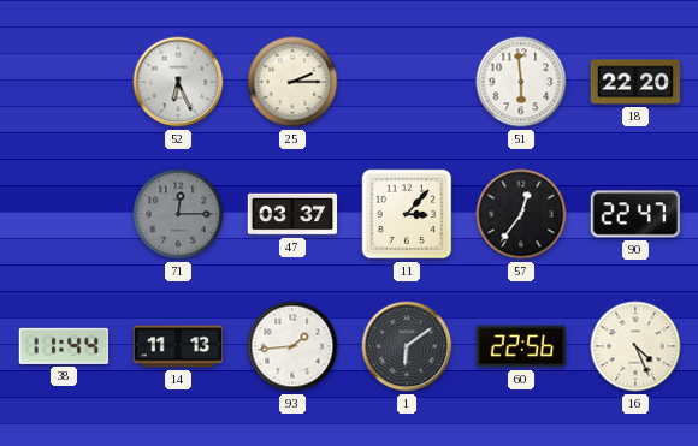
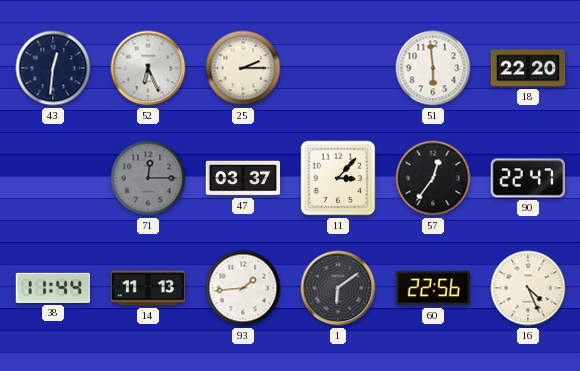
43: none -> 12:31 (53, 68)
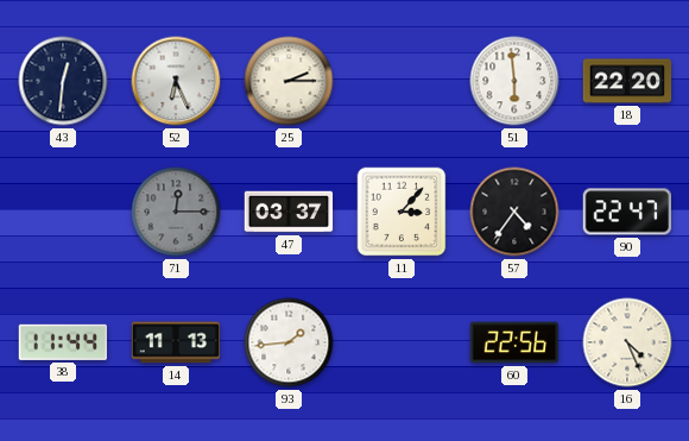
57: 12:36 -> 4:36 (514, 212)
1: 6:09 -> none (338, 288)
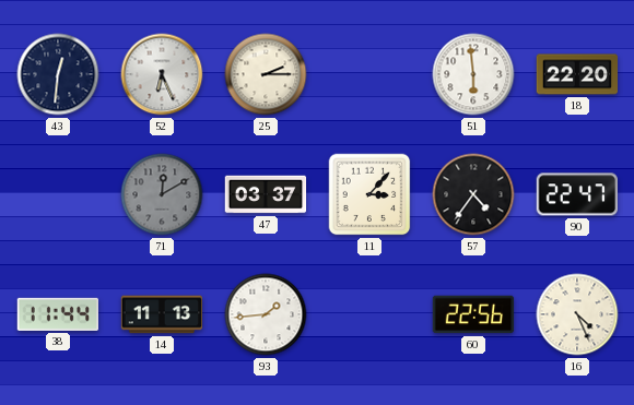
71: 12:15 -> 12:10 (162, 194)
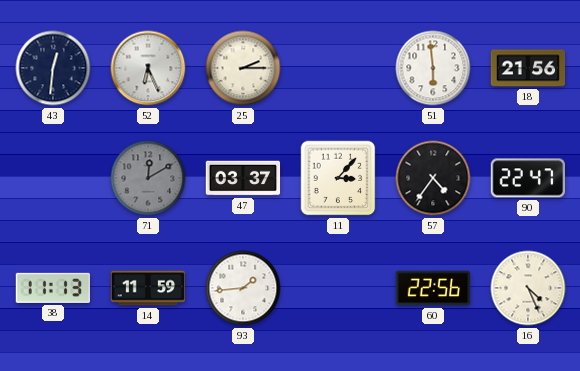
18: 22:20 -> 21:56 (528, 68)
38: 11:44 -> 11:13 (52, 288)
14: 11:13 -> 11:59 (148, 288)
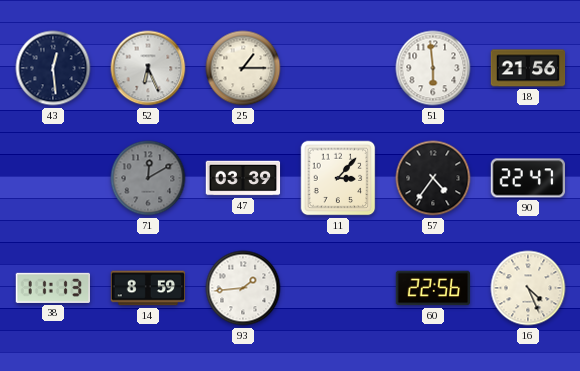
43: 12:31 -> 12:29 (53, 68)
25: 2:15 -> 1:15 (243, 68)
47: 03:37 -> 03:39 (243, 178)
14: 11:59 -> 8:59 (148, 288)
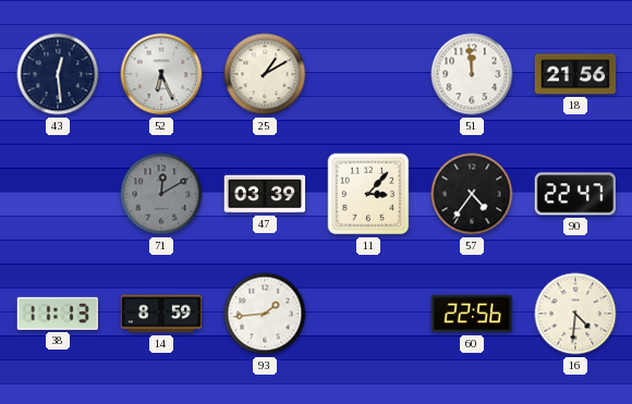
25: 1:15 -> 1:10 (265, 74)
51: 5:59 -> 11:59 (472, 74)
16: 4:26 -> 4:31 (575, 314)
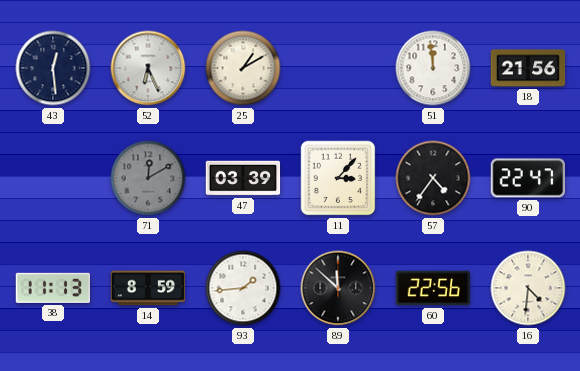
89: none -> 11:52 (338, 288)
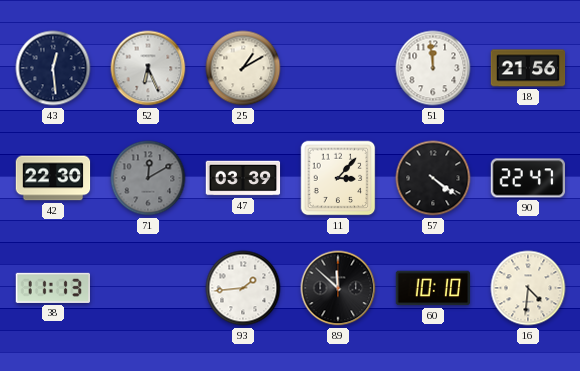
42: none -> 22:30 (53, 178)
57: 4:36 -> 4:21 (433, 178)
14: 8:59 -> none (148, 288)
60: 22:56 -> 10:10 (433, 288)
